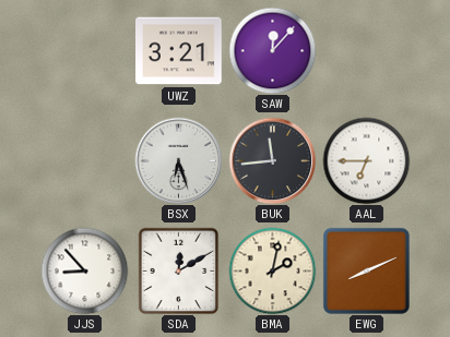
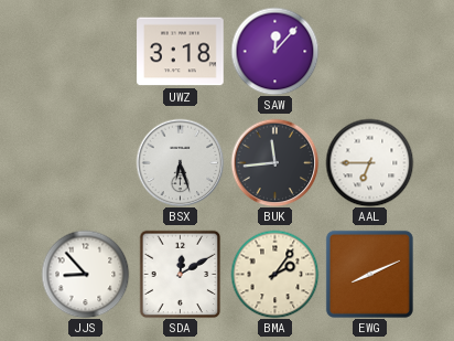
UWZ: 3:21 -> 3:18 (181, 52)
BMA: 2:02 -> 2:06 (274, 274)
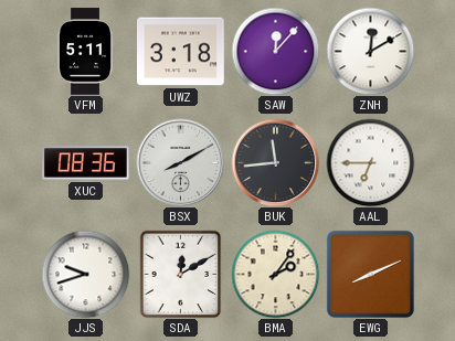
VFM: none -> 5:11 (85, 52)
ZNH: none -> 12:10 (370, 51)
XUC: none -> 08:36 (86, 163)
BSX: 6:27 -> 8:10 (180, 162)
JJS: 8:53 -> 9:42 (85, 274)
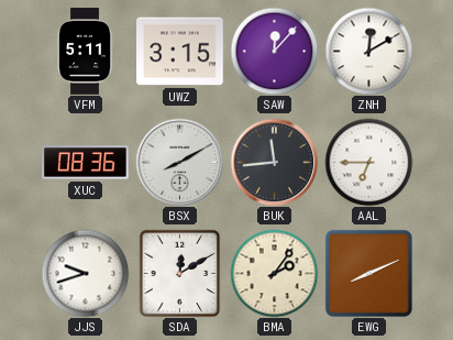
UWZ: 3:18 -> 3:15 (180, 52)
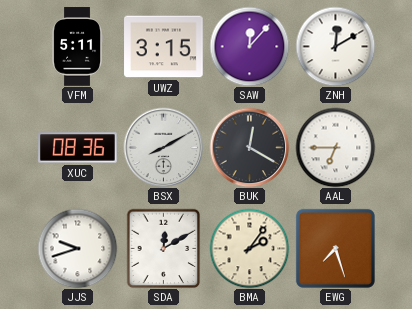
BUK: 11:44 -> 12:20 (249, 147)
EWG: 8:11 -> 7:27 (335, 248)
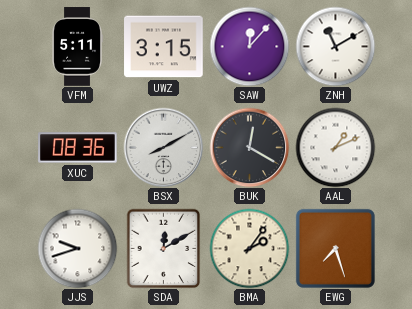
ZNH: 12:10 -> 11:10 (335, 46)
AAL: 6:45 -> 1:11 (335, 147)
